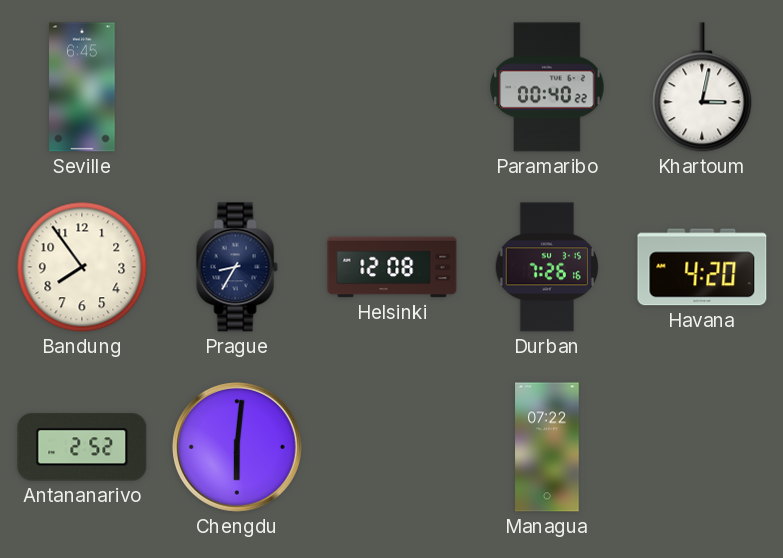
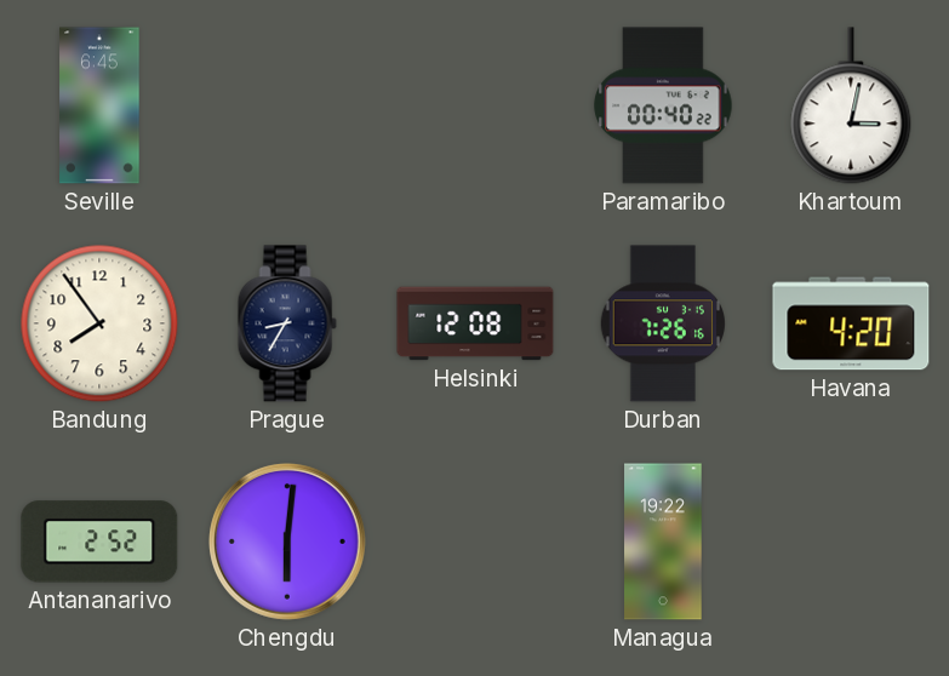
Managua: 07:22 -> 19:22 (663, 542)
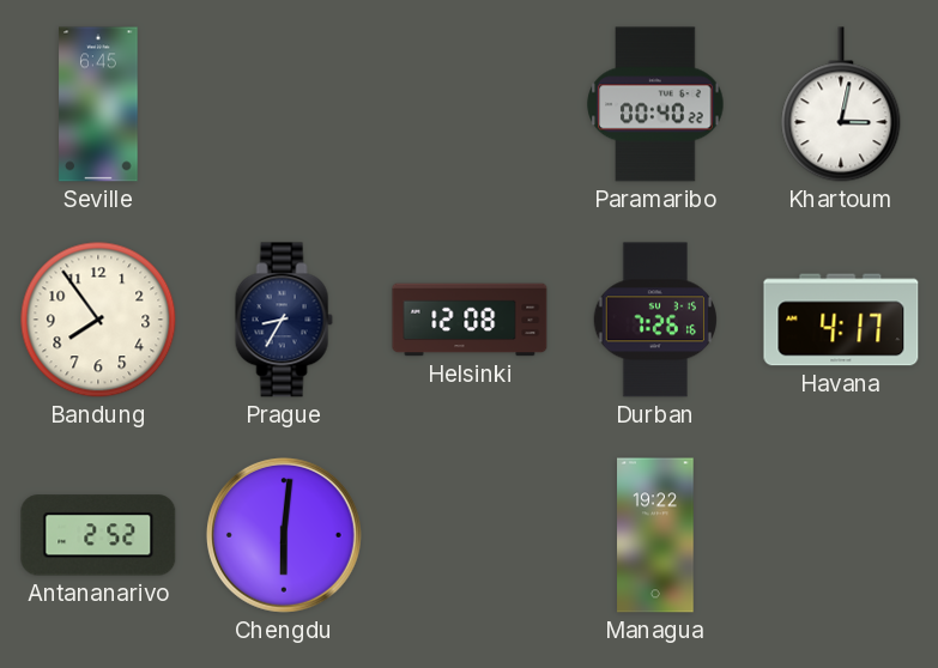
Havana: 4:20 -> 4:17 (841, 320)
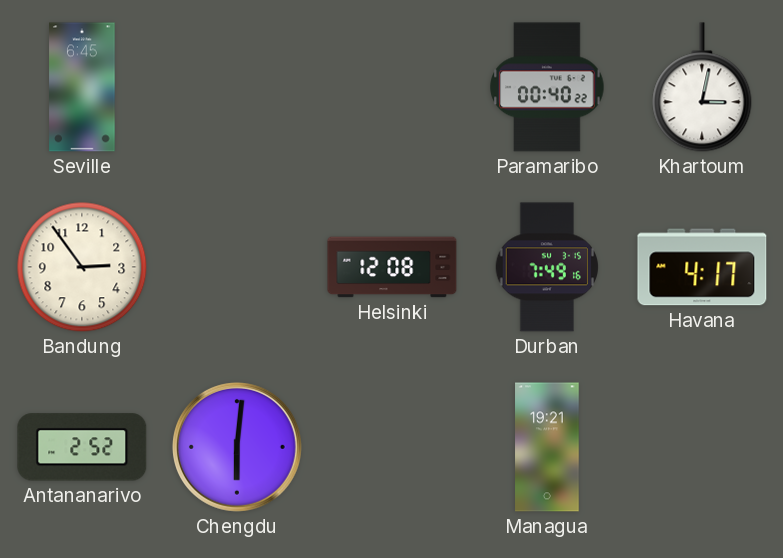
Bandung: 7:54 -> 2:54 (82, 267)
Prague: 8:35 -> none (284, 320)
Durban: 7:26 -> 7:49 (546, 267)
Managua: 19:22 -> 19:21 (547, 447)
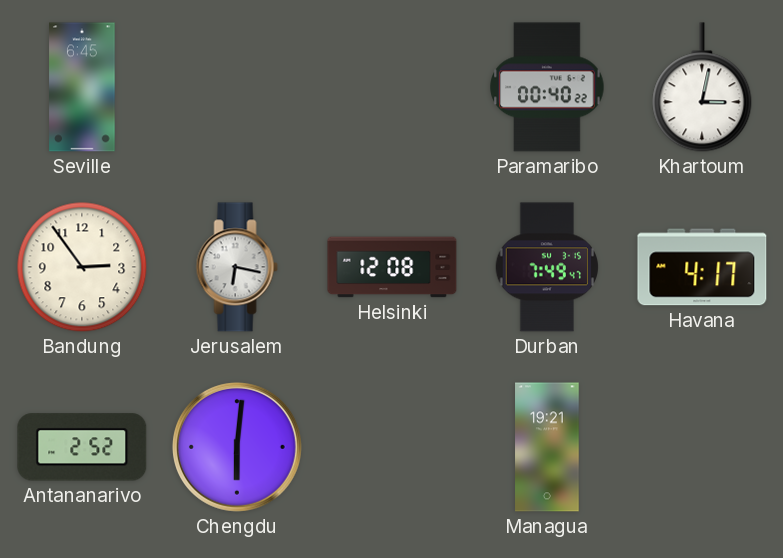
Jerusalem: none -> 6:17 (237, 267)
Durban: 7:49:16 -> 7:49:47 (546, 267)
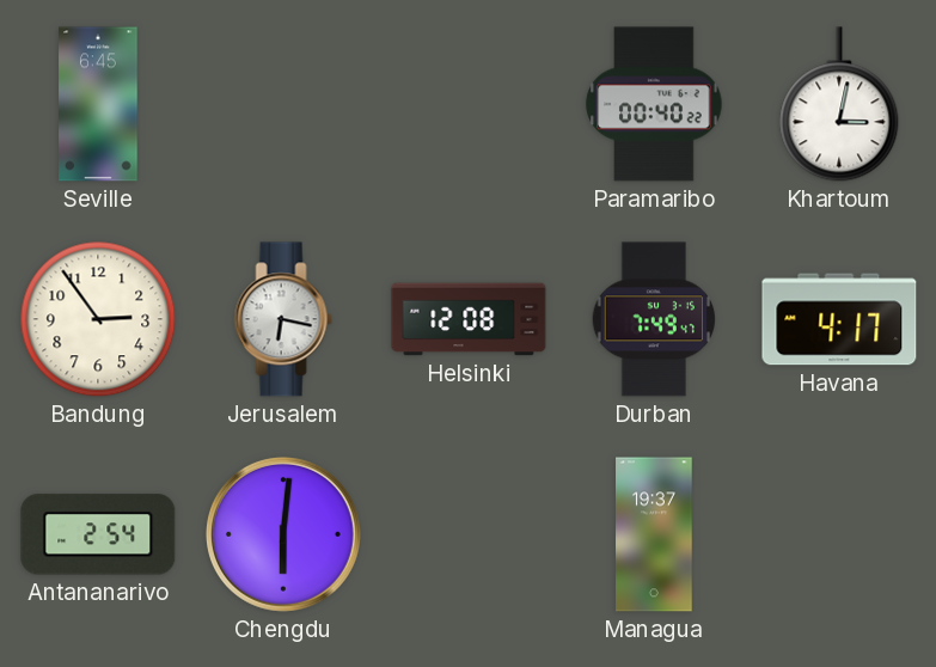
Antananarivo: 2:52 -> 2:54 (98, 534)
Managua: 19:21 -> 19:37 (654, 534)
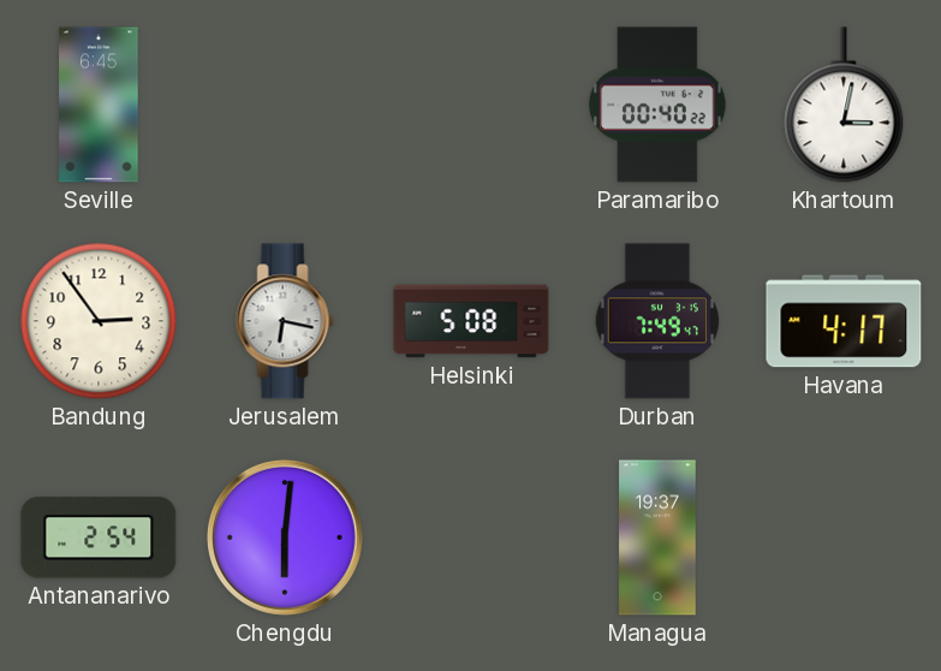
Helsinki: 12:08 -> 5:08 (471, 321)
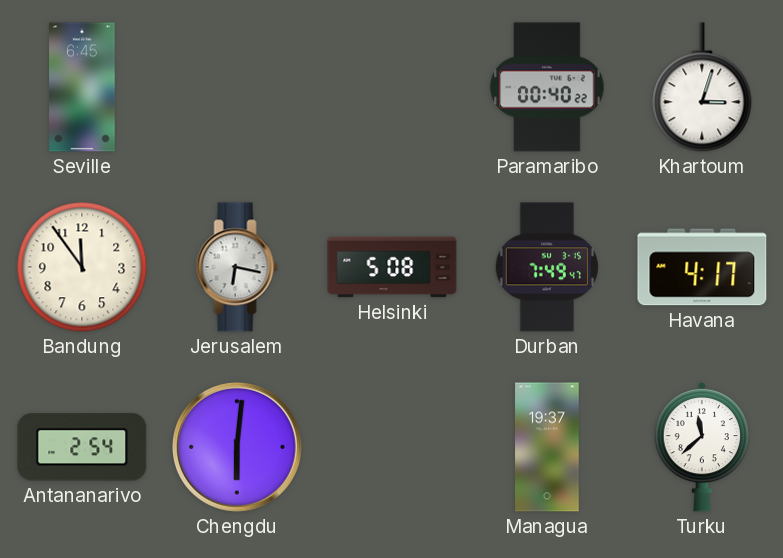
Khartoum: 3:02 -> 3:03 (702, 87)
Bandung: 2:54 -> 11:54 (82, 267)
Turku: none -> 11:38 (702, 447)
